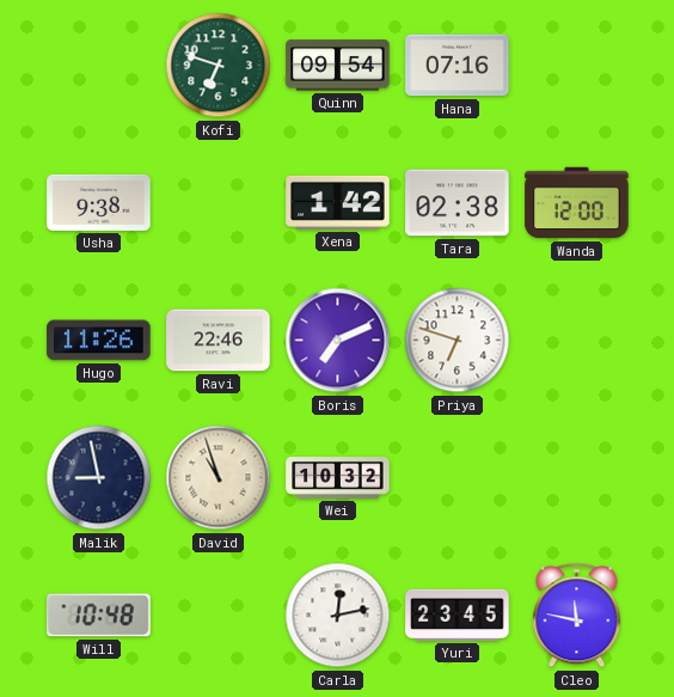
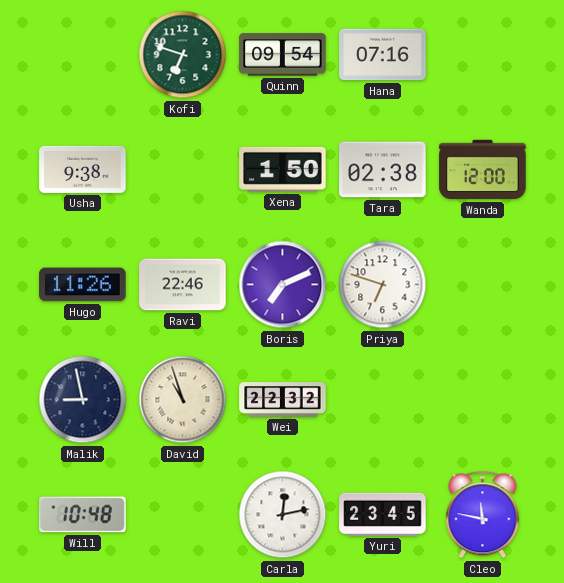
Xena: 1:42 -> 1:50 (283, 169)
Wei: 10:32 -> 22:32 (283, 400)
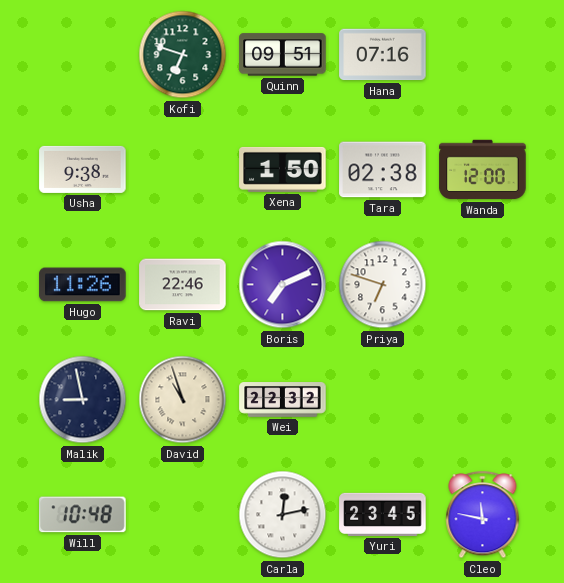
Quinn: 09:54 -> 09:51 (283, 55)
